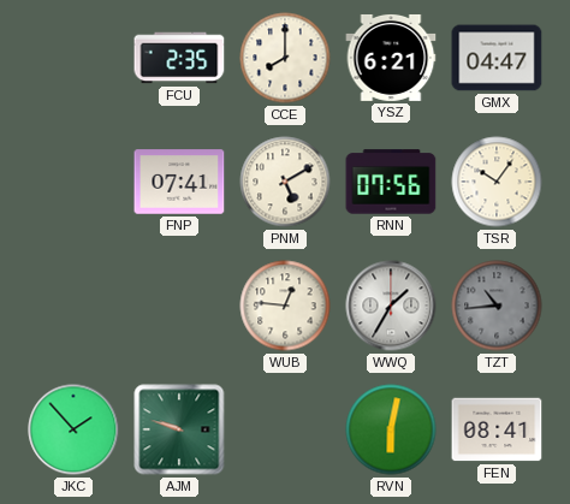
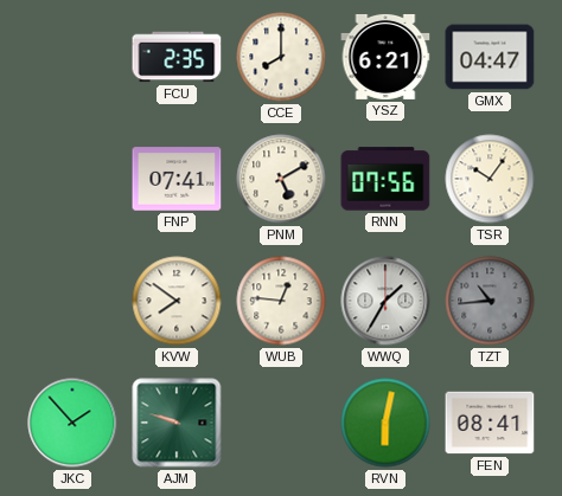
KVW: none -> 7:51 (177, 301)
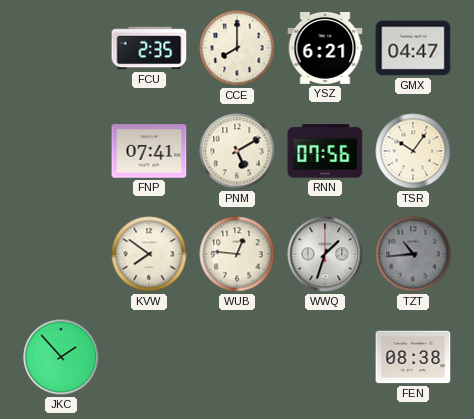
WWQ: 1:35 -> 1:33 (325, 254)
AJM: 9:48 -> none (177, 423)
RVN: 6:02 -> none (385, 423)
FEN: 08:41 -> 08:38 (413, 357)
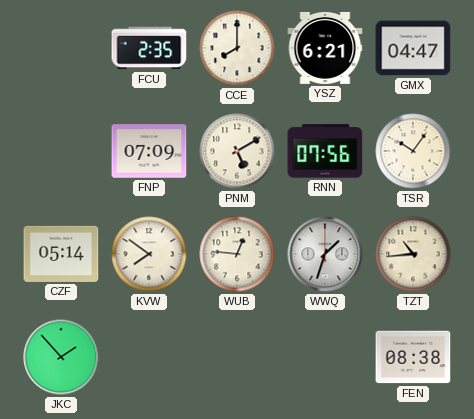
FNP: 07:41 -> 07:09 (149, 151)
CZF: none -> 05:14 (61, 254)
TZT dial: grey -> cream (413, 254)
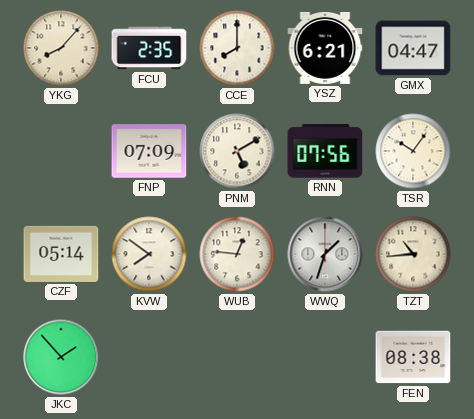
YKG: none -> 8:07 (61, 48)
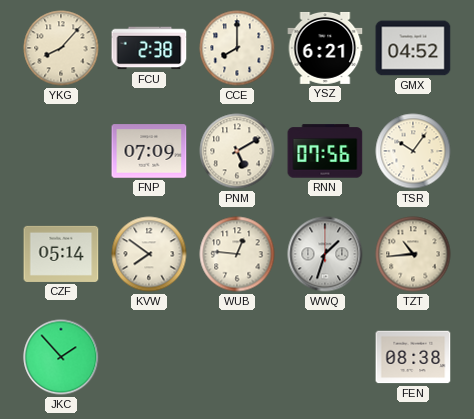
FCU: 2:35 -> 2:38 (149, 48)
GMX: 04:47 -> 04:52 (413, 48)
